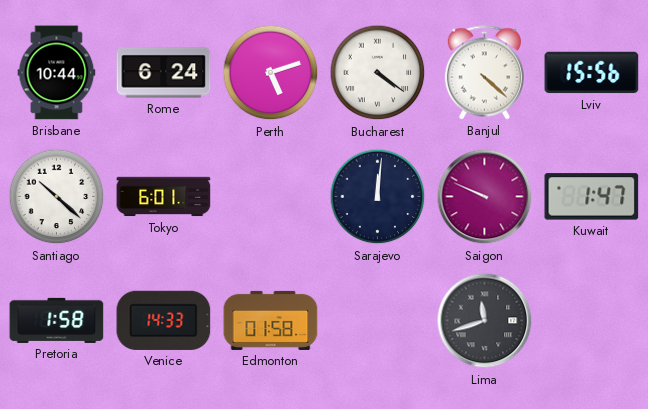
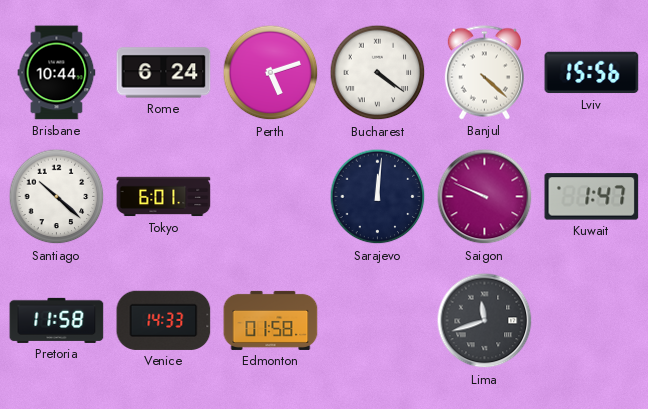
Pretoria: 1:58 -> 11:58 (57, 320)
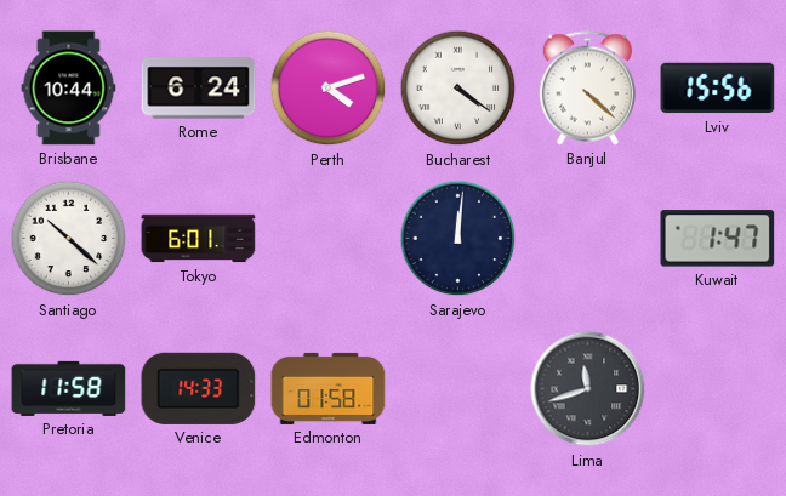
Perth: 5:12 -> 4:12 (329, 89)
Saigon: 9:49 -> none (485, 197)
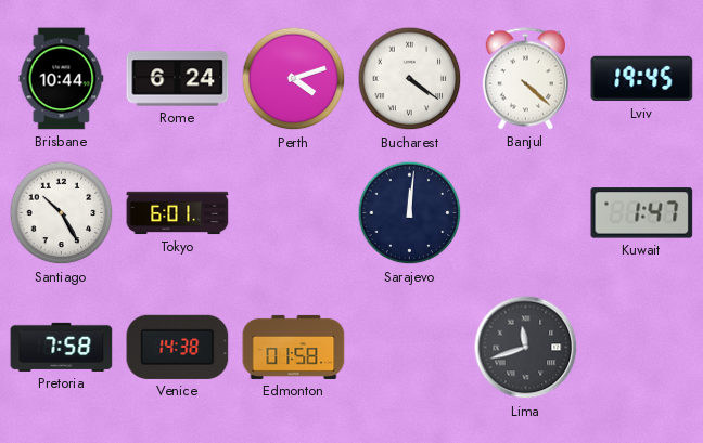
Lviv: 15:56 -> 19:45 (642, 79)
Santiago: 10:22 -> 10:25 (62, 213)
Pretoria: 11:58 -> 7:58 (62, 347)
Venice: 14:33 -> 14:38 (178, 347)
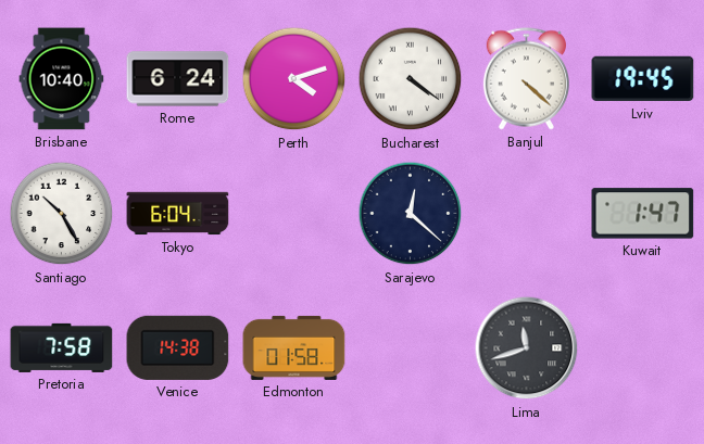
Brisbane: 10:44 -> 10:40 (62, 79)
Tokyo: 6:01 -> 6:04 (178, 214)
Sarajevo: 12:01 -> 12:22 (411, 214)
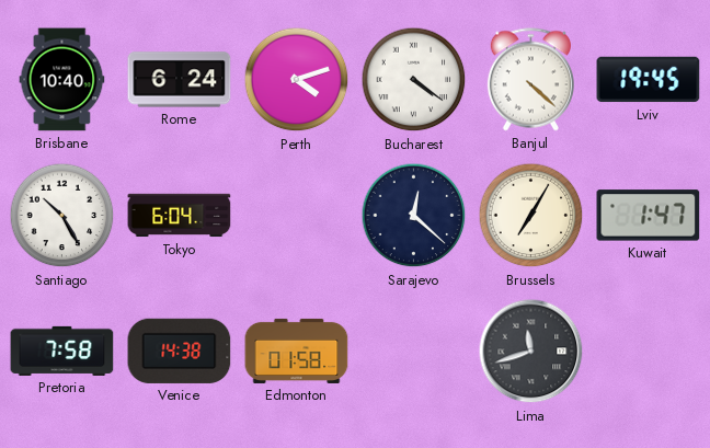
Brussels: none -> 7:05 (531, 216)
